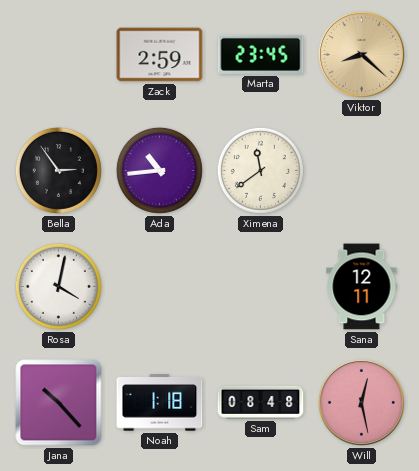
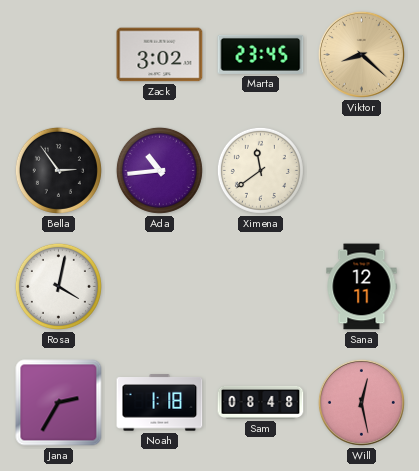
Zack: 2:59 -> 3:02 (160, 55)
Jana: 10:23 -> 2:35 (59, 403)
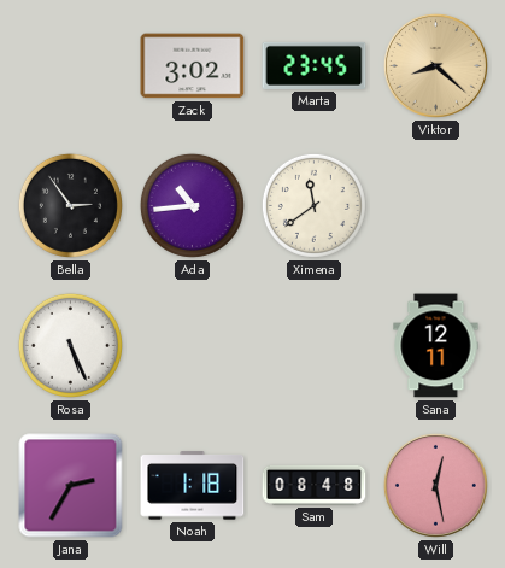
Rosa: 4:02 -> 5:26 (70, 345)
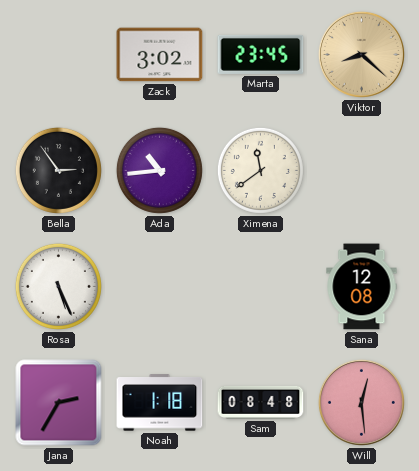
Sana: 12:11 -> 12:08 (362, 287)
Will: 12:28 -> 12:29 (361, 402)
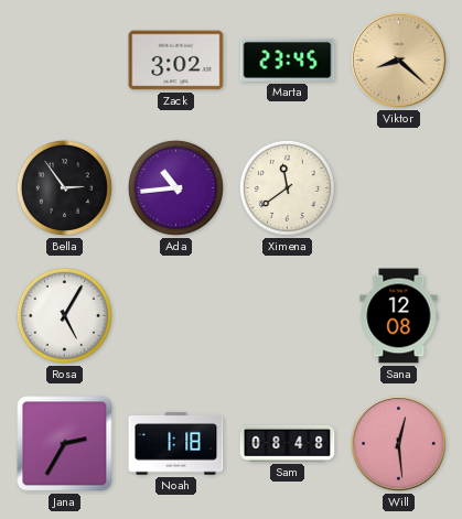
Rosa: 5:26 -> 5:05 (64, 315)
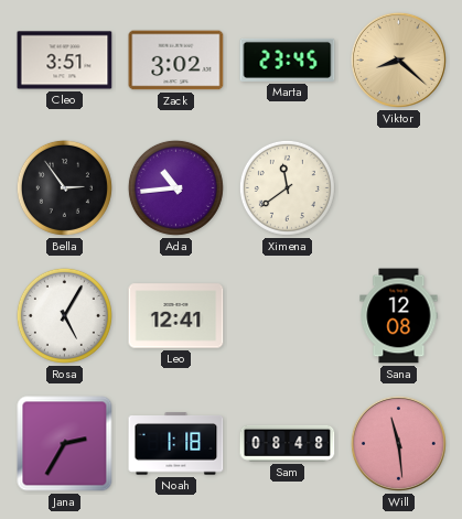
Cleo: none -> 3:51 (65, 61)
Leo: none -> 12:41 (176, 316)
Will: 12:29 -> 11:29 (398, 443)
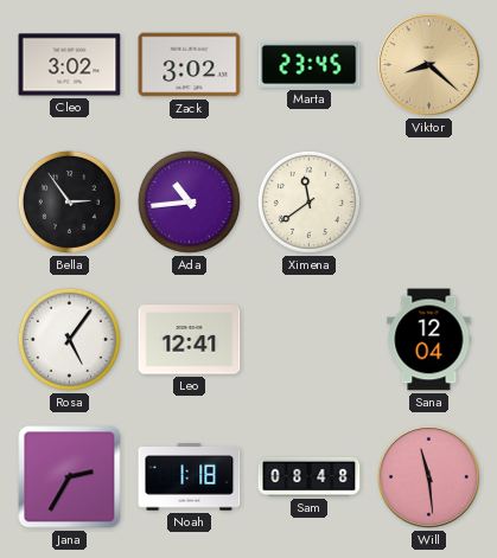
Cleo: 3:51 -> 3:02 (70, 65)
Rosa: 5:05 -> 5:06 (69, 339)
Sana: 12:08 -> 12:04 (429, 340)
